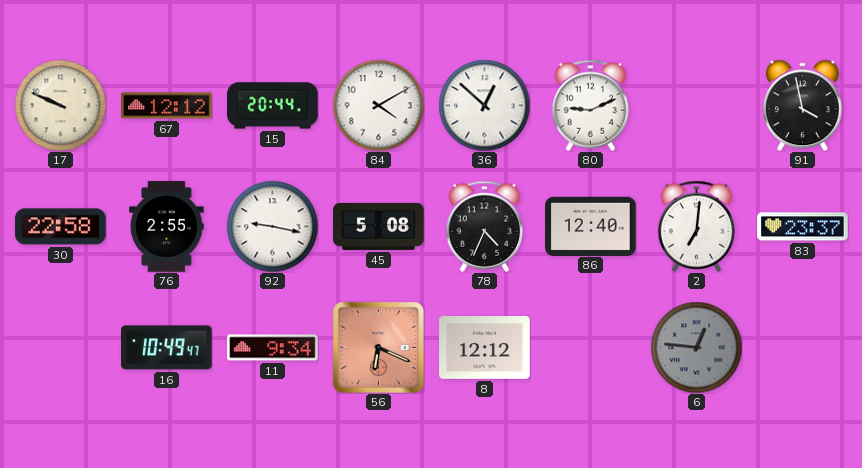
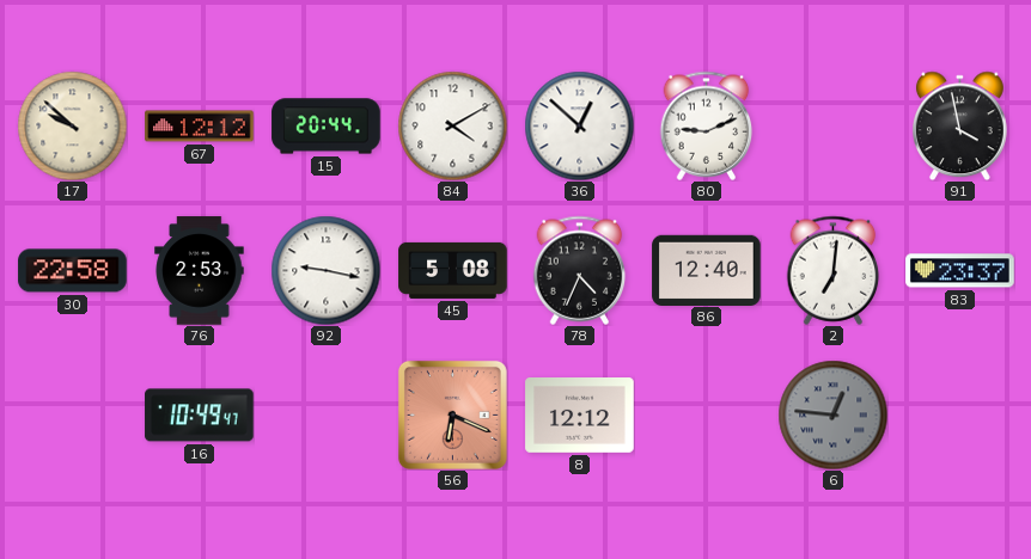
17: 9:49 -> 9:52 (72, 125)
76: 2:55 -> 2:53 (200, 271)
11: 9:34 -> none (273, 348)
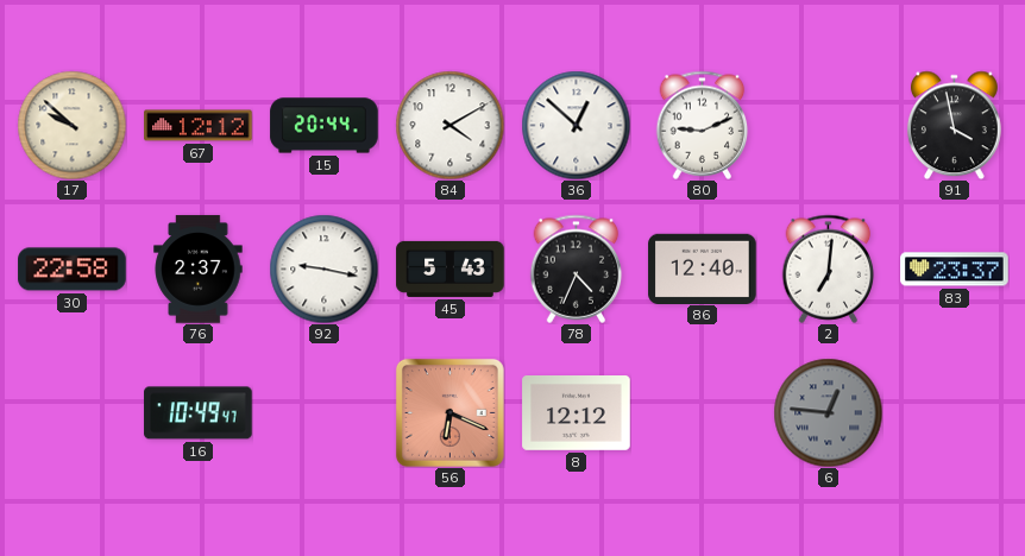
76: 2:53 -> 2:37 (199, 270)
45: 5:08 -> 5:43 (451, 268)
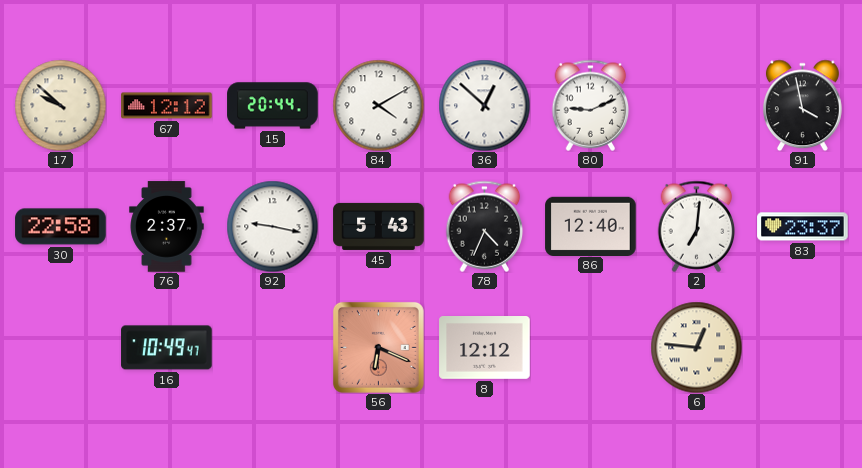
6 dial: grey -> cream (696, 347)
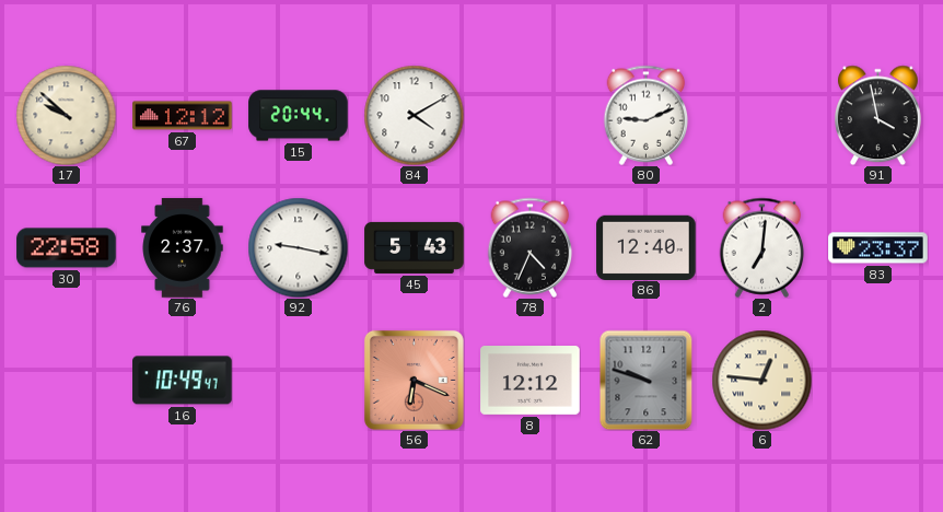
36: 12:52 -> none (484, 105)
62: none -> 9:48 (647, 380)
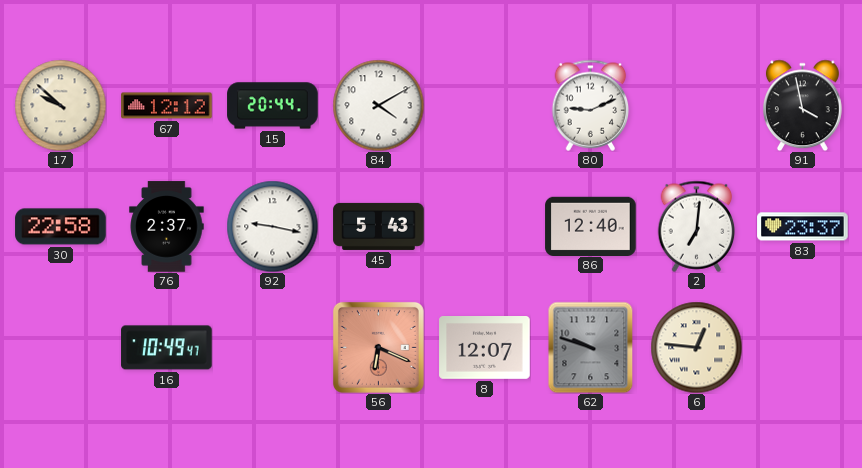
78: 4:34 -> none (531, 247)
8: 12:12 -> 12:07 (485, 348)
